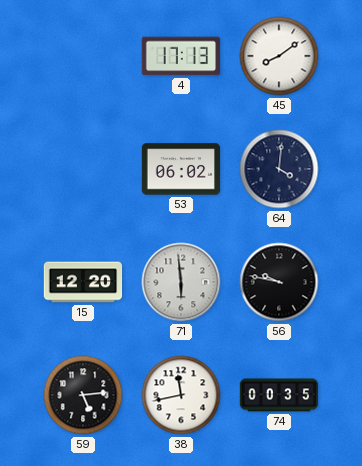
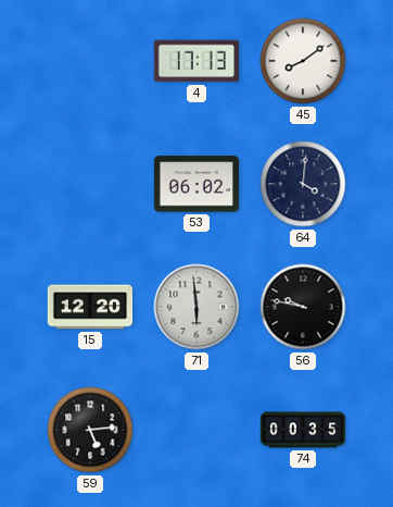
38: 11:43 -> none (181, 395)
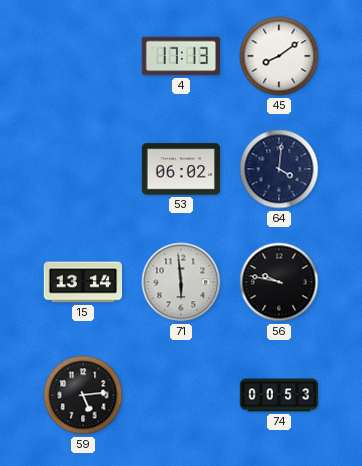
15: 12:20 -> 13:14 (83, 282)
74: 00:35 -> 00:53 (279, 395)
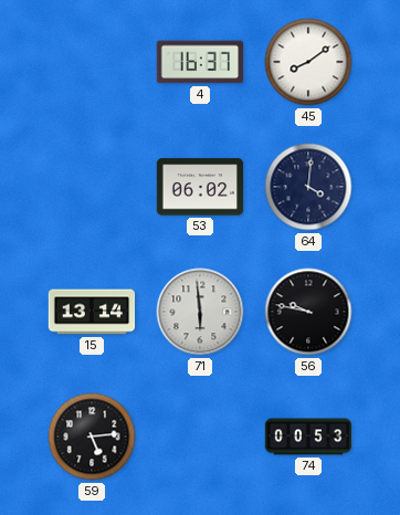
4: 17:13 -> 16:37 (200, 62)
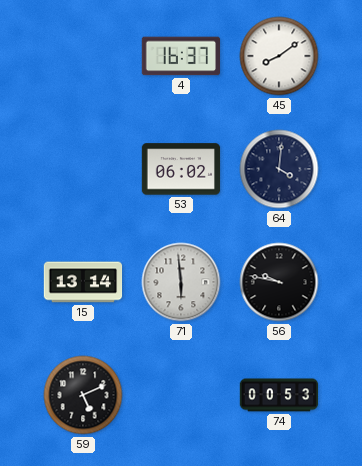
59: 5:14 -> 5:11 (83, 395)
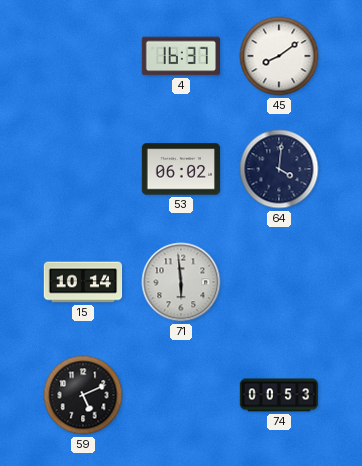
15: 13:14 -> 10:14 (83, 282)
56: 9:47 -> none (279, 282)
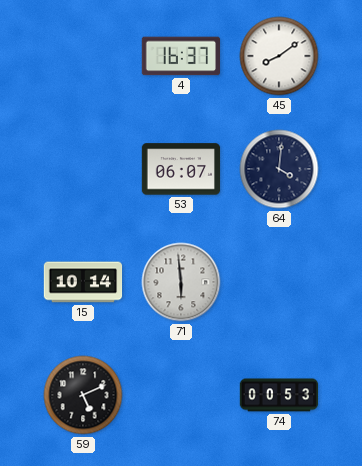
53: 06:02 -> 06:07 (181, 169)
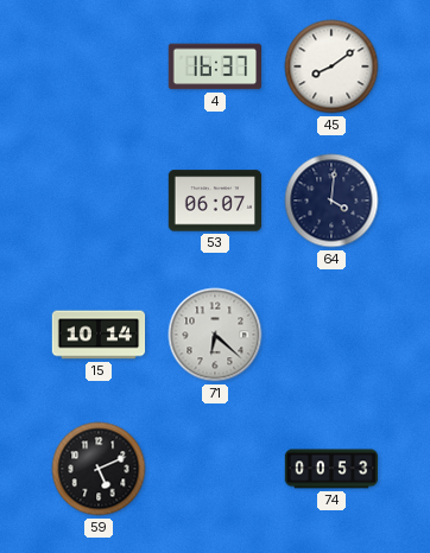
71: 5:59 -> 6:22 (215, 335)
